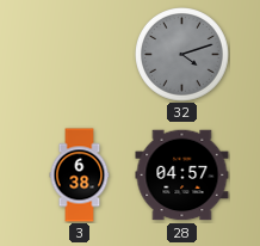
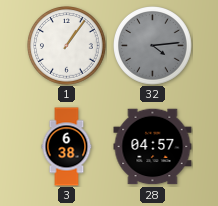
1: none -> 1:06 (67, 46)
32: 4:12 -> 4:14 (153, 46)
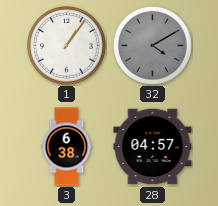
32: 4:14 -> 4:10 (153, 46)
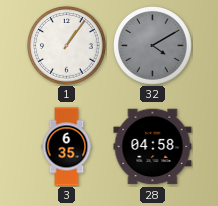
3: 6:38 -> 6:35 (67, 147)
28: 04:57 -> 04:58 (153, 147)
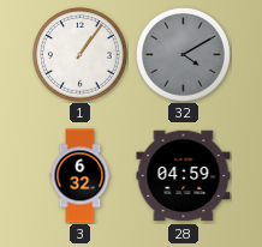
3: 6:35 -> 6:32 (81, 176)
28: 04:58 -> 04:59 (184, 176)
